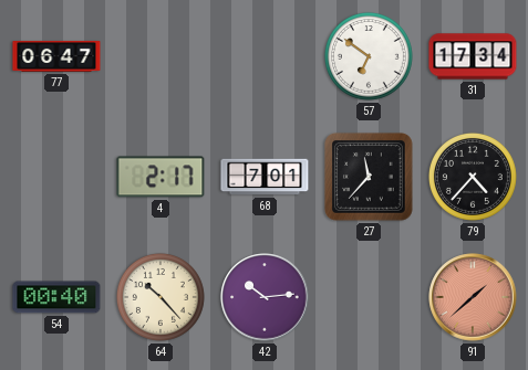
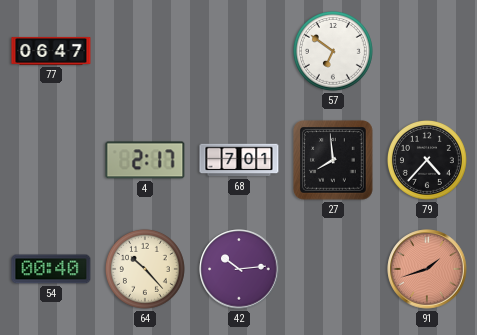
31: 17:34 -> none (473, 56)
27: 11:37 -> 7:59 (333, 160)
91: 1:38 -> 1:42 (427, 269)
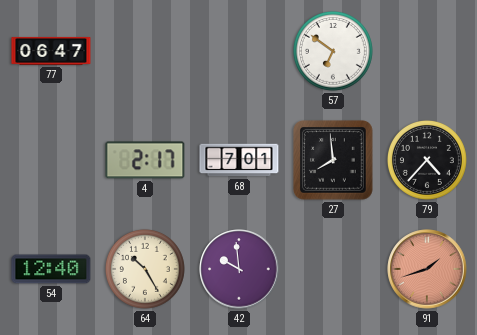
54: 00:40 -> 12:40 (51, 269)
64: 10:23 -> 10:25 (145, 269)
42: 10:14 -> 9:59 (239, 269)
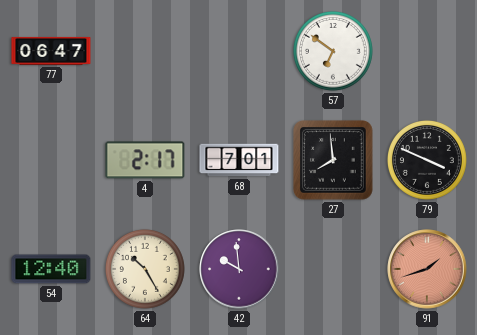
79: 4:37 -> 3:49 (427, 160)
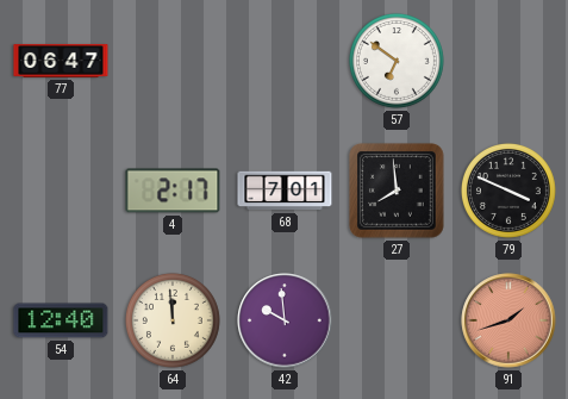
64: 10:25 -> 11:59 (173, 320)
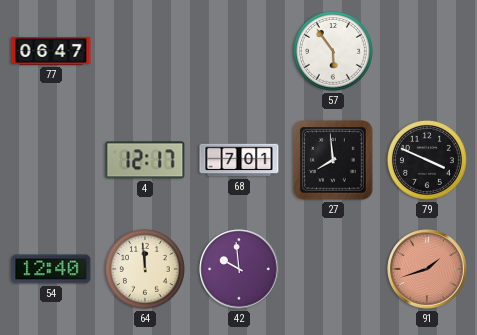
57: 6:51 -> 5:54 (333, 51)
4: 2:17 -> 12:17 (145, 160)
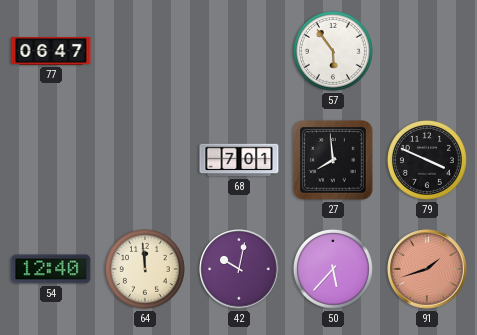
4: 12:17 -> none (145, 160)
42: 9:59 -> 10:02 (239, 269)
50: none -> 5:37 (333, 269)
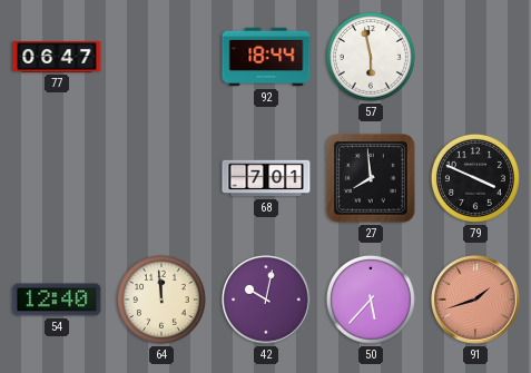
92: none -> 18:44 (266, 57)
57: 5:54 -> 5:58 (371, 57)
